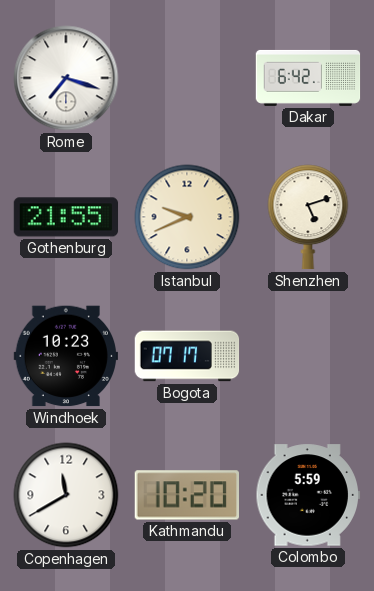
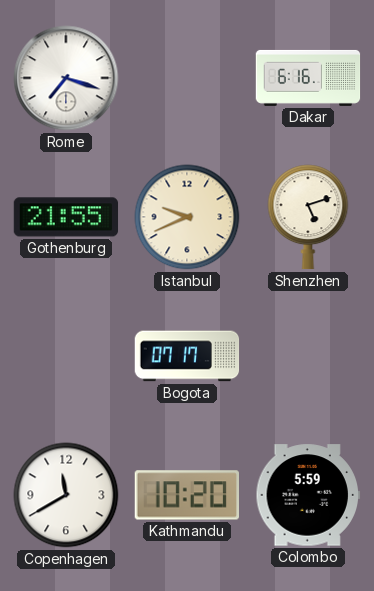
Dakar: 6:42 -> 6:16 (308, 78)
Windhoek: 10:23 -> none (66, 356)
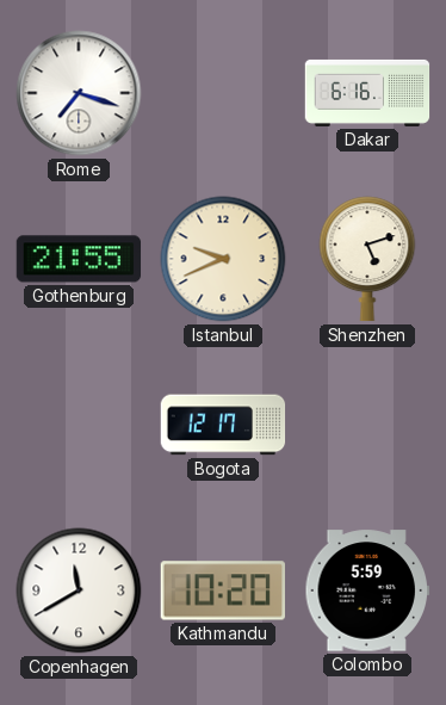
Bogota: 07:17 -> 12:17 (223, 425)
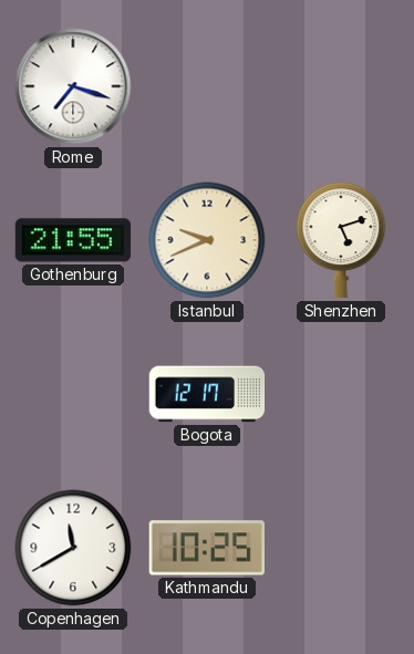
Dakar: 6:16 -> none (367, 93)
Kathmandu: 10:20 -> 10:25 (206, 548)
Colombo: 5:59 -> none (367, 590)
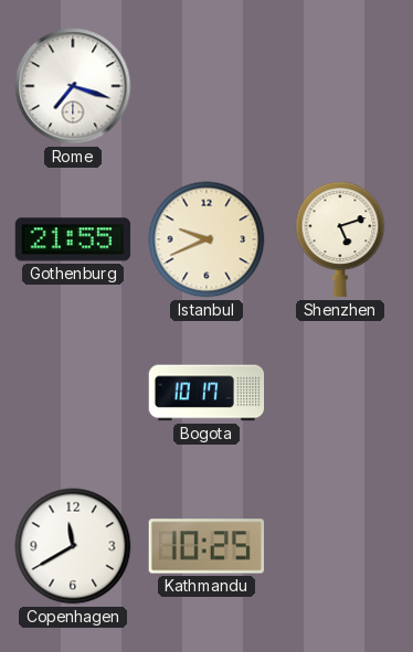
Bogota: 12:17 -> 10:17 (206, 393)
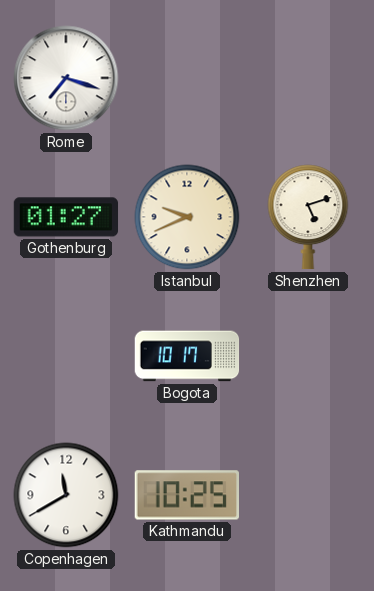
Gothenburg: 21:55 -> 01:27 (66, 217)
